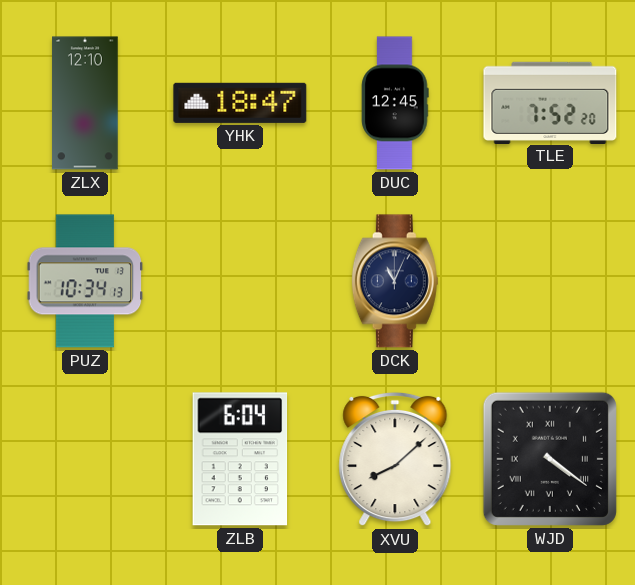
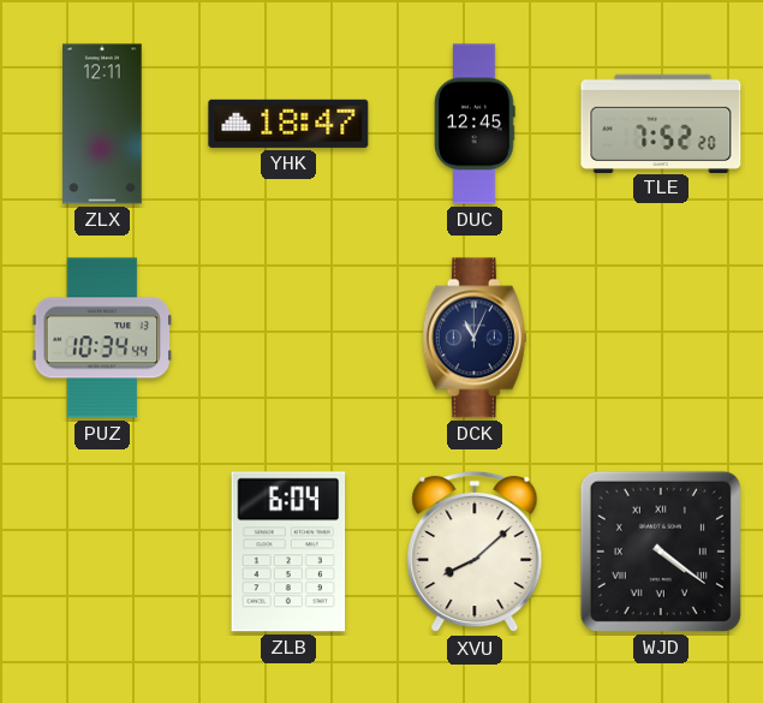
ZLX: 12:10 -> 12:11 (102, 124)
PUZ: 10:34:13 -> 10:34:44 (102, 338)
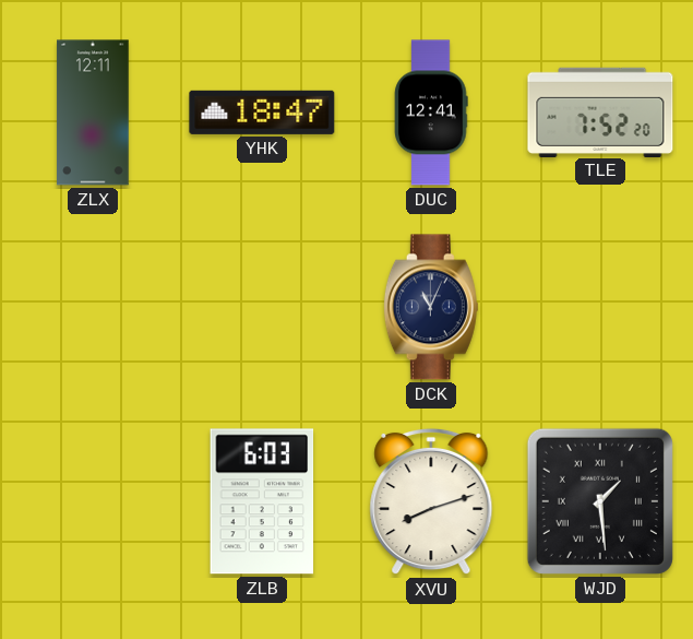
DUC: 12:45 -> 12:41 (431, 113)
PUZ: 10:34 -> none (102, 338)
ZLB: 6:04 -> 6:03 (262, 501)
XVU: 8:08 -> 8:12 (431, 501)
WJD: 4:21 -> 1:29 (600, 501)
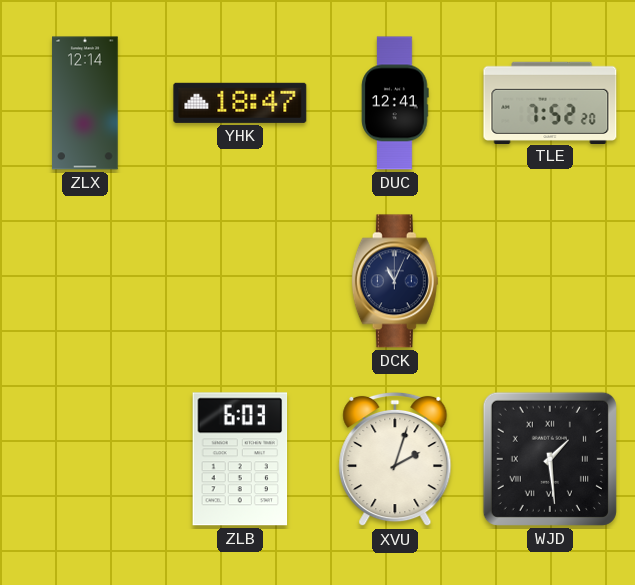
ZLX: 12:11 -> 12:14 (85, 103)
XVU: 8:12 -> 2:03 (395, 459)
